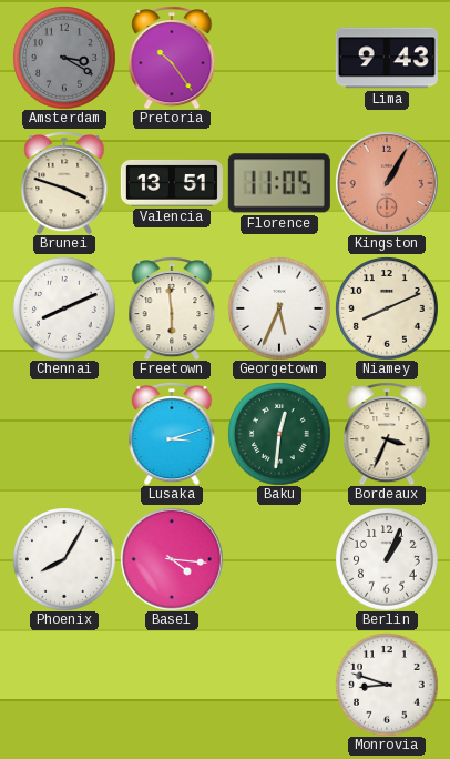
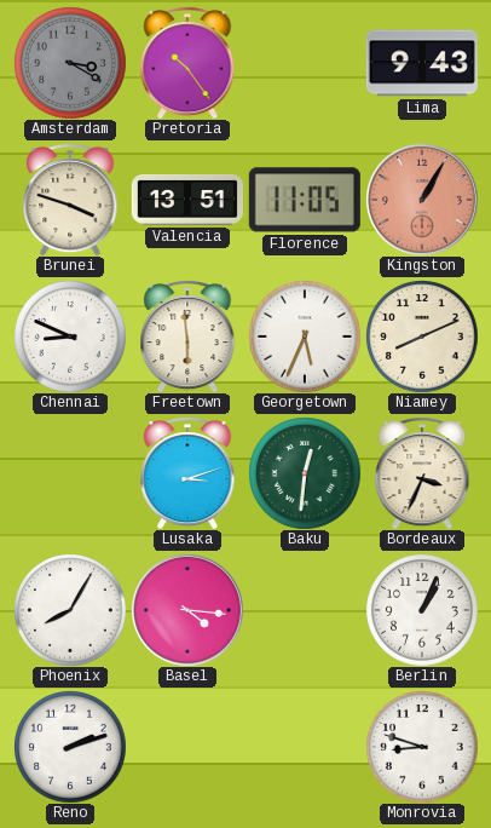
Chennai: 8:11 -> 8:49 (70, 337)
Reno: none -> 2:12 (70, 747)
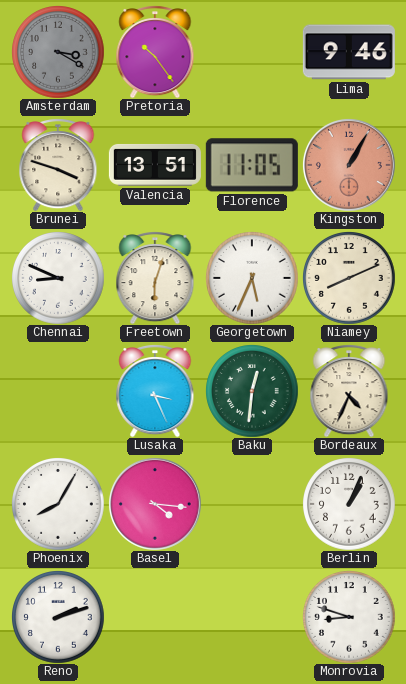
Lima: 9:43 -> 9:46 (349, 52)
Freetown: 5:59 -> 6:03 (155, 278)
Lusaka: 3:12 -> 3:26 (155, 391)
Bordeaux: 3:34 -> 4:34 (349, 391)
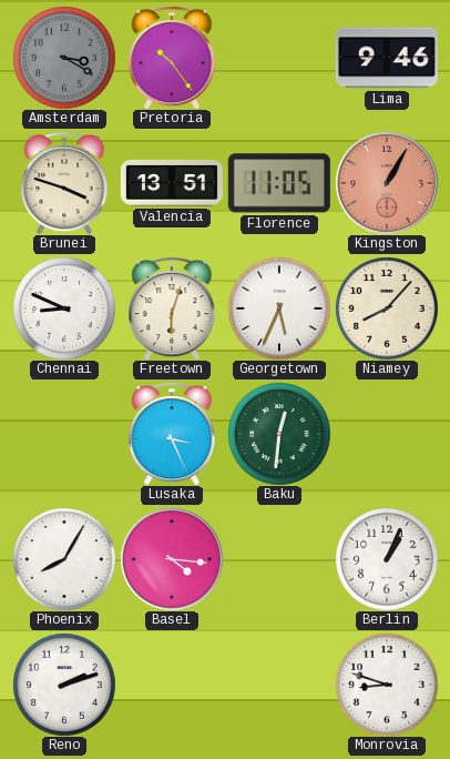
Niamey: 8:11 -> 8:07 (387, 308)
Bordeaux: 4:34 -> none (349, 391)
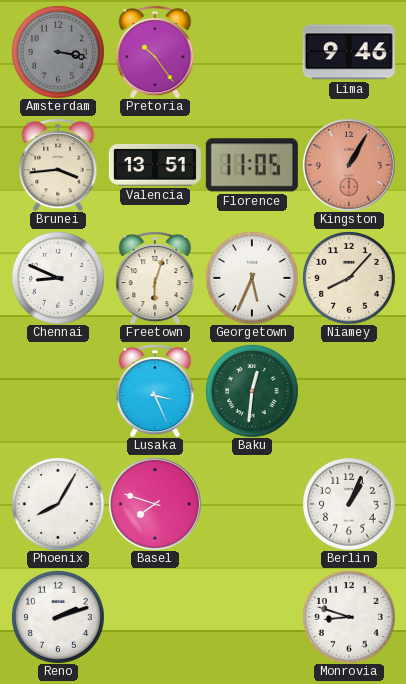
Amsterdam: 3:20 -> 3:17 (58, 52)
Brunei: 3:48 -> 3:44 (58, 165)
Basel: 4:16 -> 7:48 (155, 504)
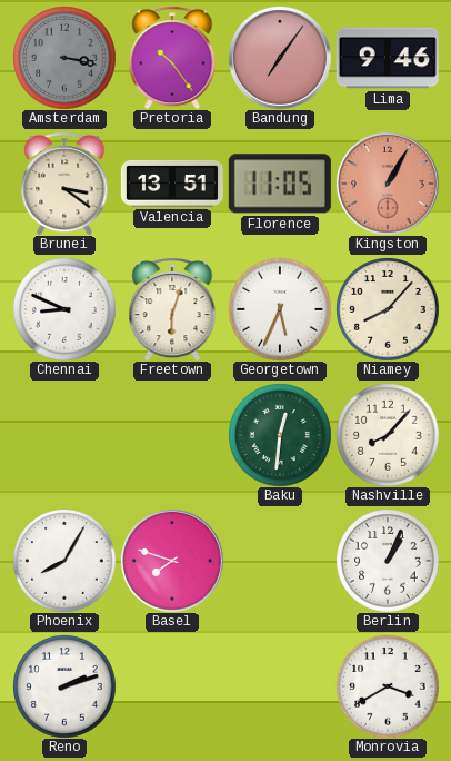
Bandung: none -> 7:06 (280, 58)
Brunei: 3:44 -> 3:21 (64, 184)
Lusaka: 3:26 -> none (155, 391)
Nashville: none -> 8:07 (388, 435)
Monrovia: 8:48 -> 3:40 (388, 686)
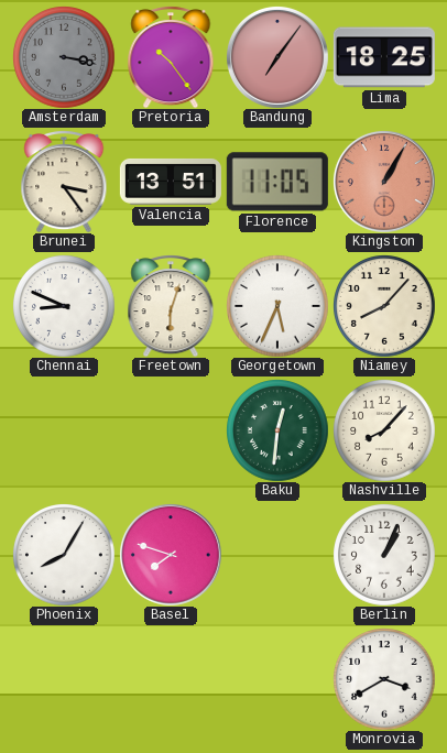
Lima: 9:46 -> 18:25 (384, 57)
Brunei: 3:21 -> 3:24 (64, 182)
Reno: 2:12 -> none (64, 686)
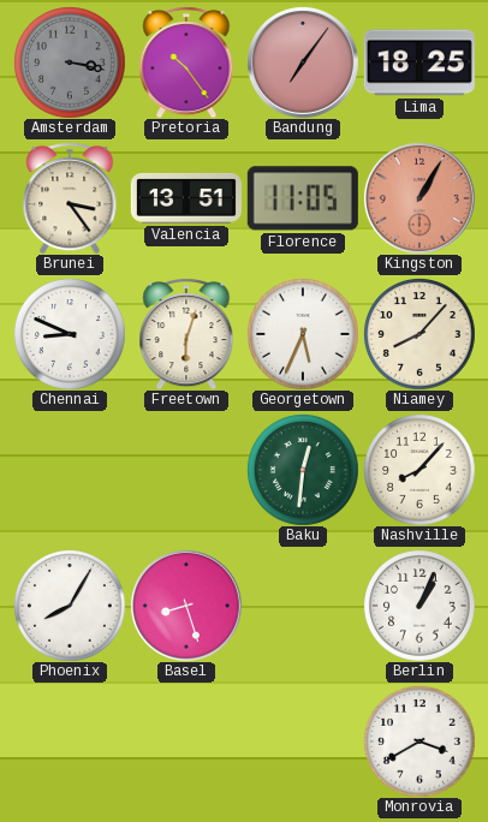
Basel: 7:48 -> 8:27 (186, 606)
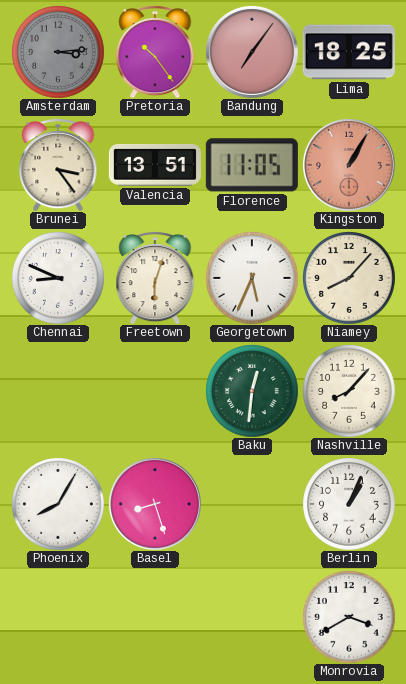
Amsterdam: 3:17 -> 3:14 (58, 52)
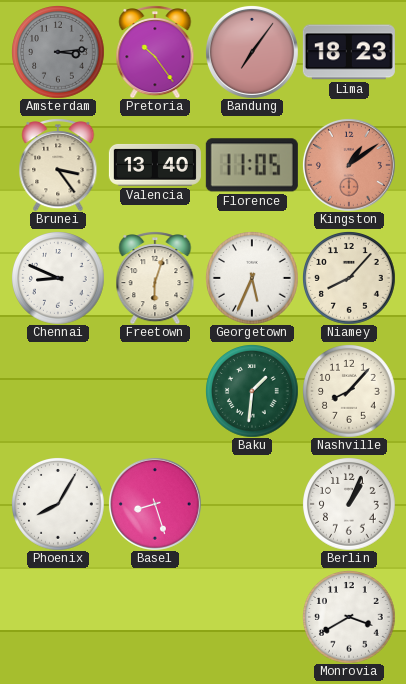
Lima: 18:25 -> 18:23 (349, 52)
Valencia: 13:51 -> 13:40 (155, 165)
Kingston: 1:05 -> 1:09 (349, 165)
Baku: 12:31 -> 1:31 (252, 391)
